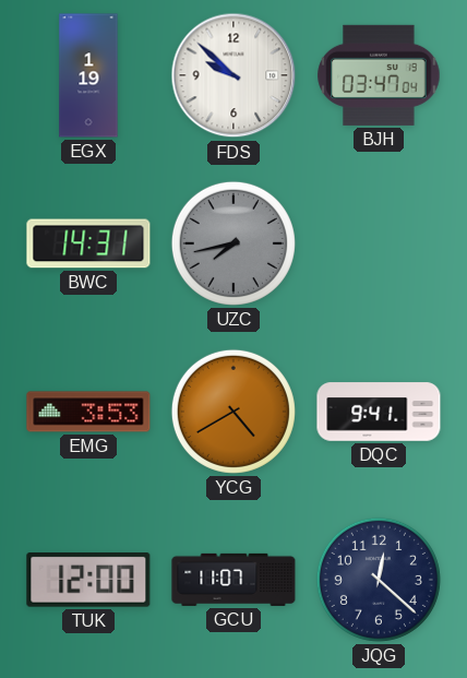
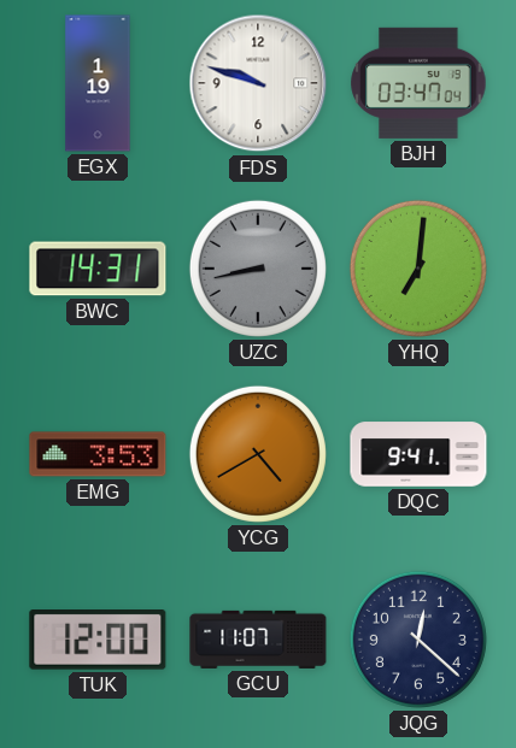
FDS: 9:52 -> 9:48 (258, 83)
UZC: 7:43 -> 8:43 (258, 269)
YHQ: none -> 7:01 (418, 269)
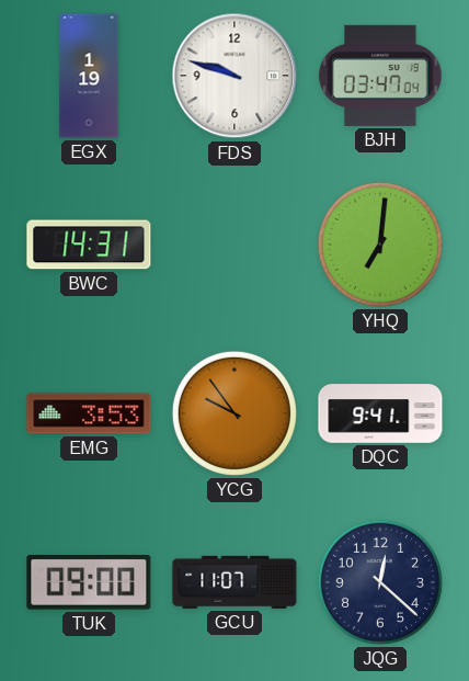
UZC: 8:43 -> none (258, 269)
YCG: 4:40 -> 9:54 (234, 413)
TUK: 12:00 -> 09:00 (89, 583)
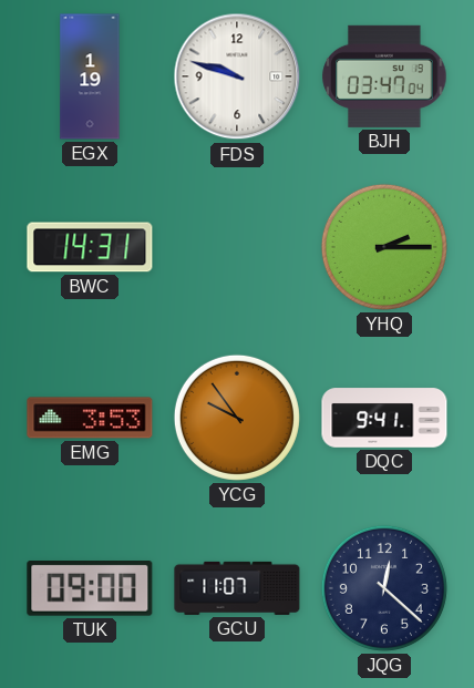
YHQ: 7:01 -> 2:15 (384, 247)
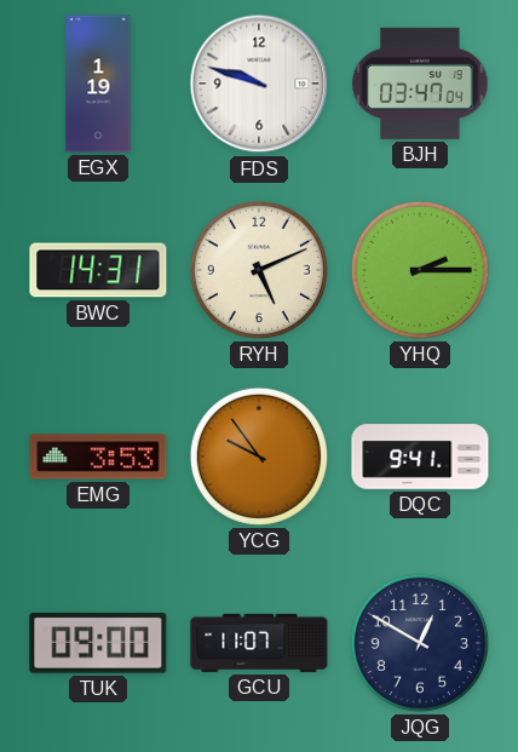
RYH: none -> 5:11 (259, 270)
JQG: 12:22 -> 12:50 (420, 643)
